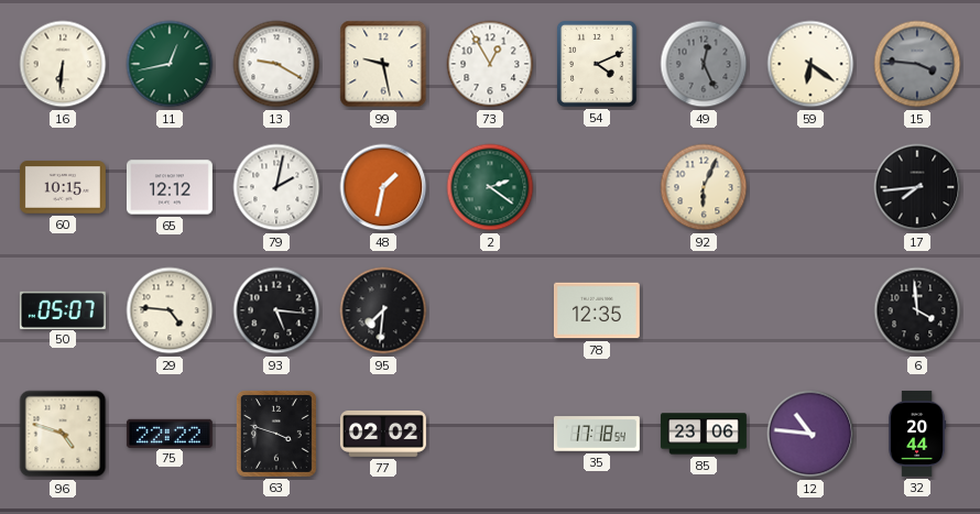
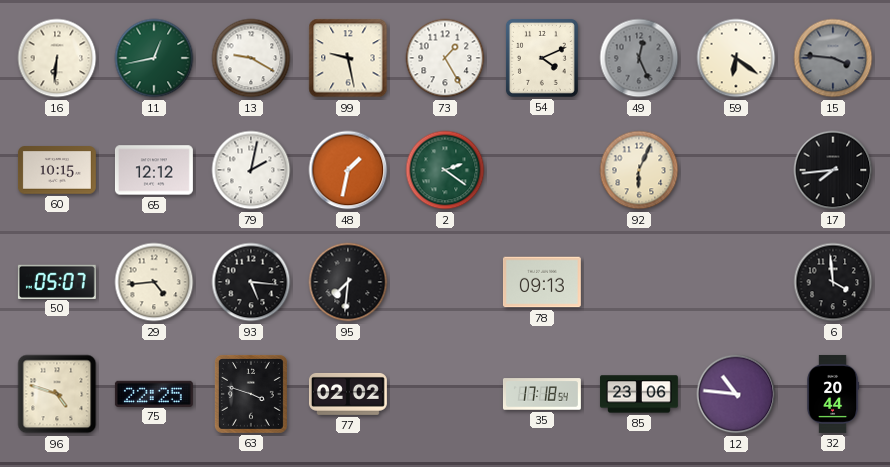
73: 12:55 -> 1:25 (445, 58)
29: 4:46 -> 4:44 (154, 282)
78: 12:35 -> 09:13 (542, 282)
75: 22:22 -> 22:25 (154, 393)
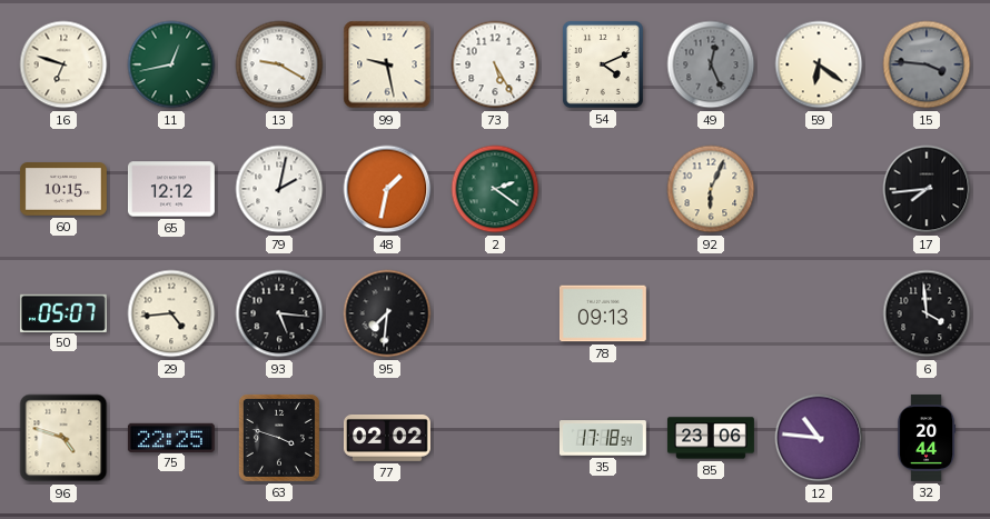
16: 6:31 -> 6:48 (63, 64)
73: 1:25 -> 5:25 (495, 64)
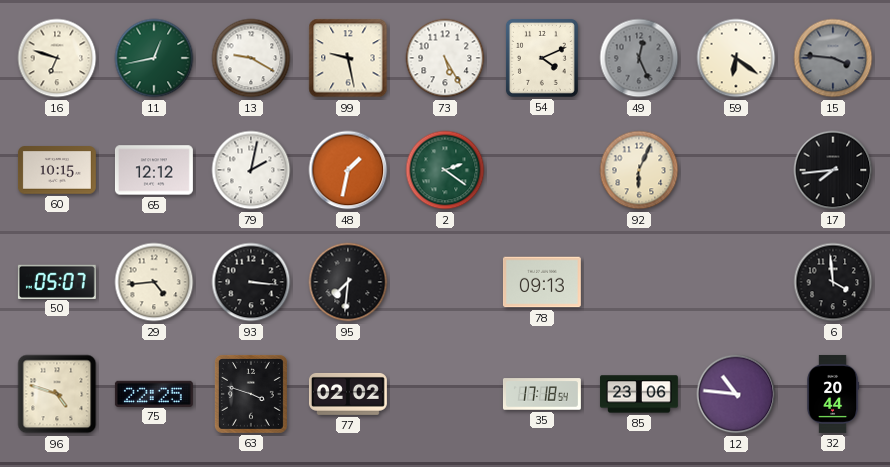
93: 5:16 -> 3:16 (251, 282)
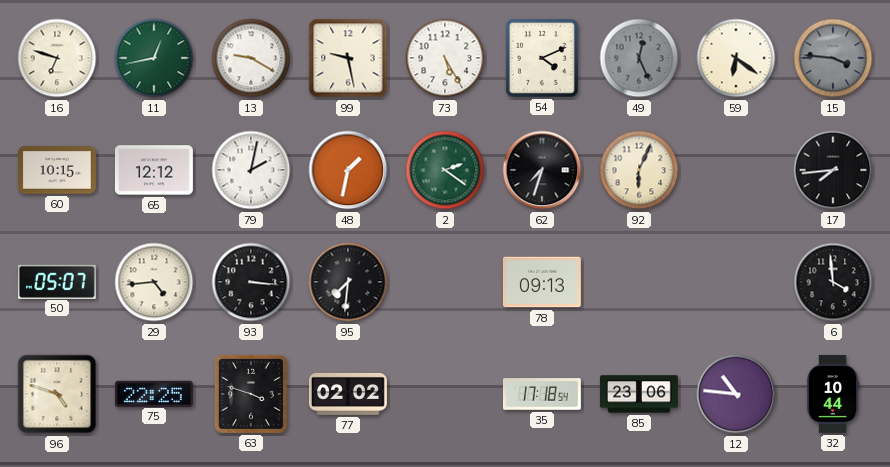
62: none -> 7:33 (542, 170)
32: 20:44 -> 10:44 (834, 394)
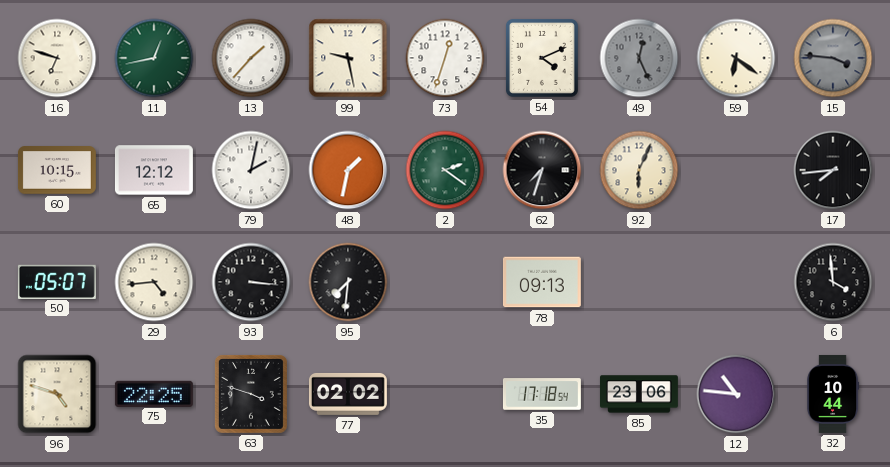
13: 9:20 -> 1:37 (251, 58)
73: 5:25 -> 12:33 (445, 58)
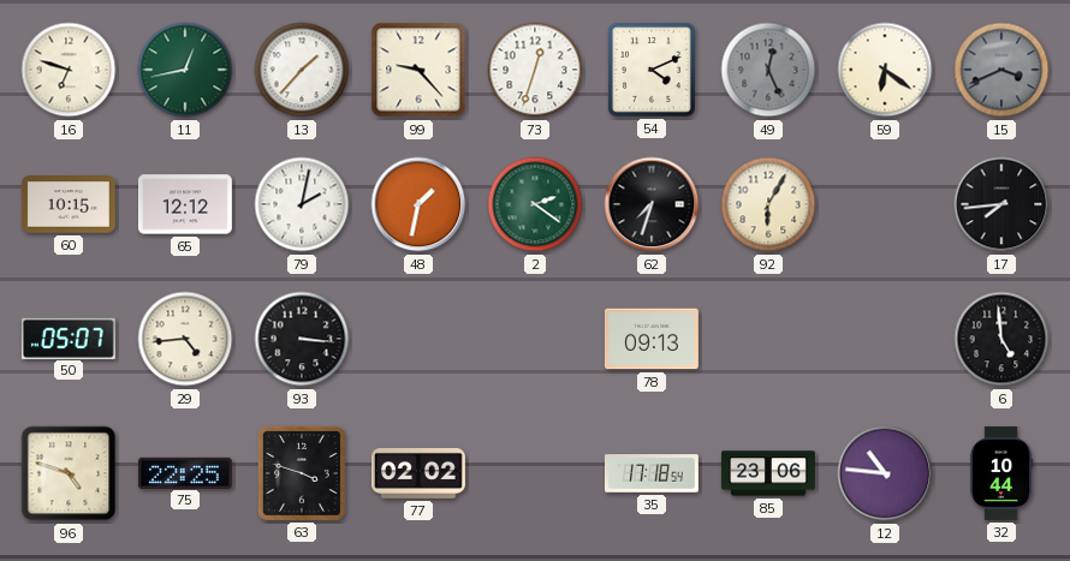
99: 9:28 -> 9:23 (418, 70)
15: 3:46 -> 3:41 (1001, 70)
92: 6:04 -> 6:05 (768, 204)
95: 7:31 -> none (348, 282)
6: 3:59 -> 4:59 (1001, 339)
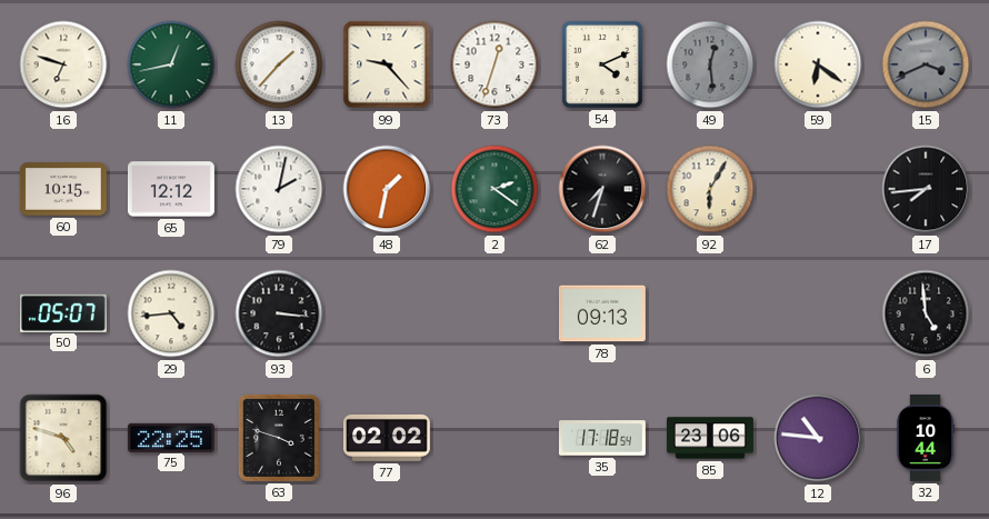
49: 12:26 -> 12:29 (710, 64)
